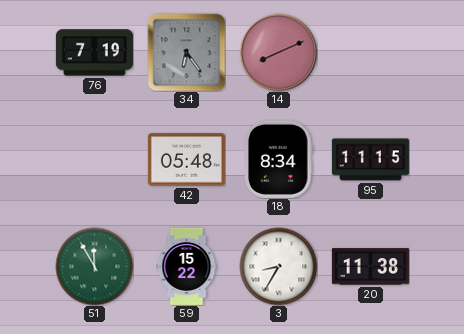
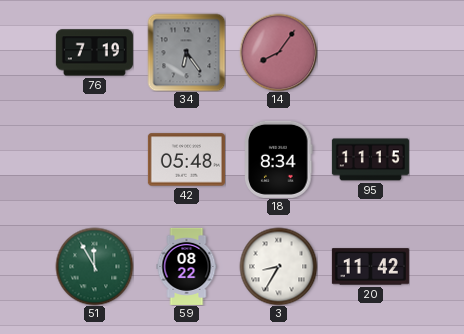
14: 8:11 -> 8:06 (278, 52)
59: 15:22 -> 08:22 (187, 266)
20: 11:38 -> 11:42 (370, 267)
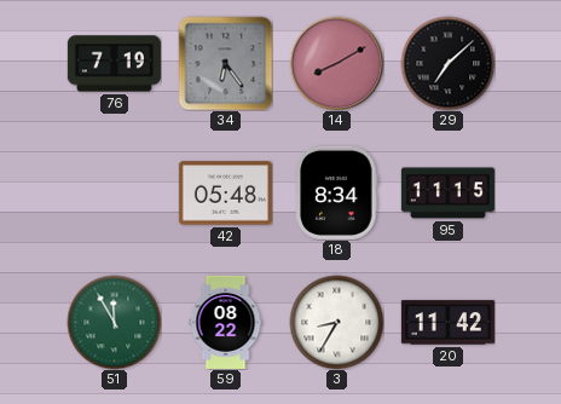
14: 8:06 -> 8:10 (336, 63)
29: none -> 7:08 (447, 63)
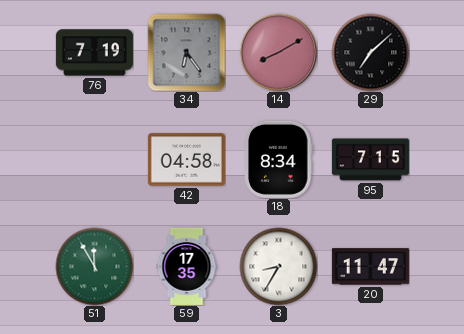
42: 05:48 -> 04:58 (186, 160)
95: 11:15 -> 7:15 (370, 160)
59: 08:22 -> 17:35 (187, 266)
20: 11:42 -> 11:47 (370, 267)
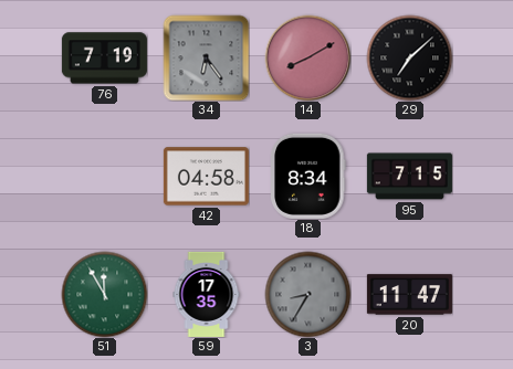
3 dial: white -> grey (307, 294)
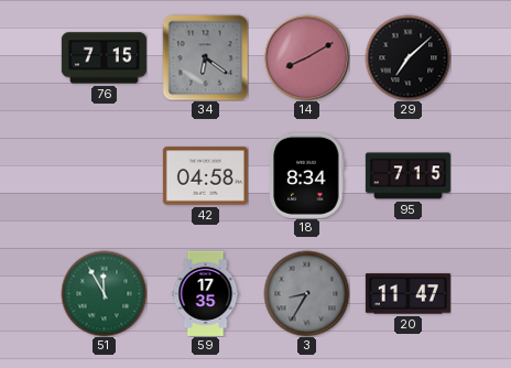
76: 7:19 -> 7:15 (104, 58)
34: 6:24 -> 6:21 (205, 57)
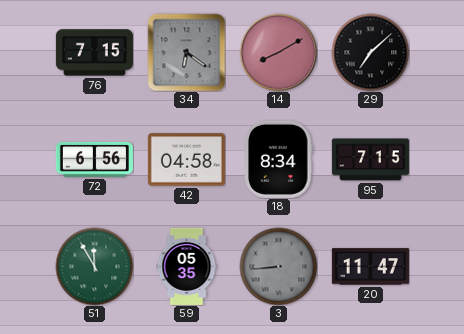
72: none -> 6:56 (94, 160)
59: 17:35 -> 05:35 (187, 266)
3: 8:35 -> 8:44 (278, 266)
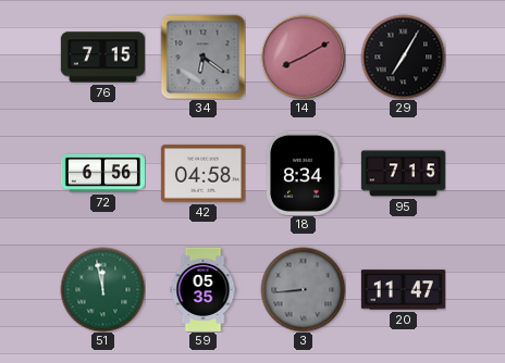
29: 7:08 -> 7:05 (403, 57)
51: 11:55 -> 11:58 (102, 289)
